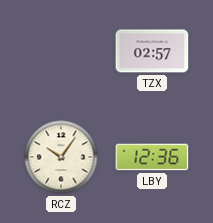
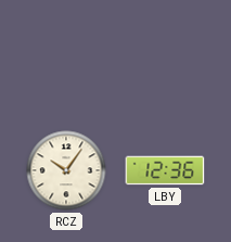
TZX: 02:57 -> none (152, 51)
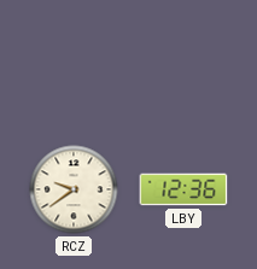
RCZ: 10:06 -> 9:39 (74, 189)
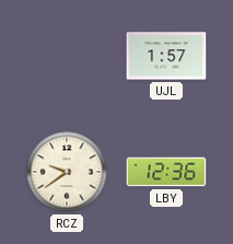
UJL: none -> 1:57 (166, 56)
